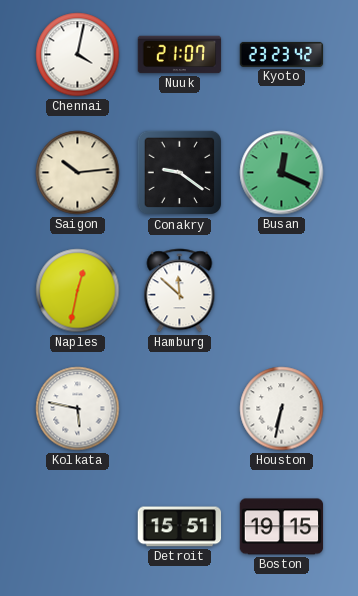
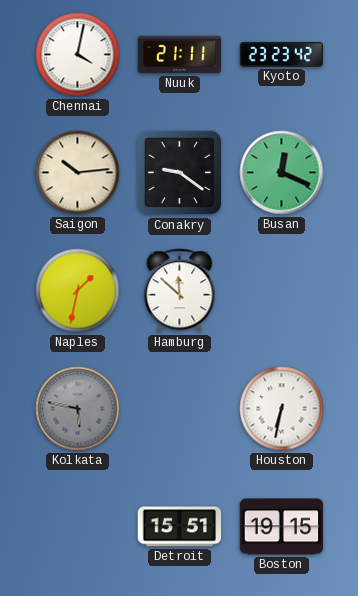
Nuuk: 21:07 -> 21:11 (180, 55)
Naples: 12:32 -> 1:32 (78, 291)
Kolkata dial: white -> grey (78, 409)
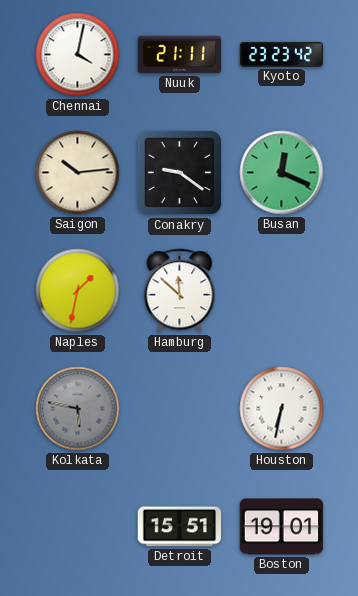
Boston: 19:15 -> 19:01 (282, 527)
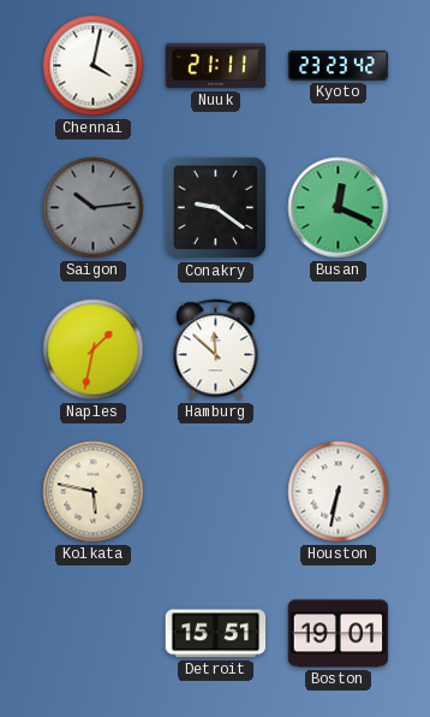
Saigon dial: cream -> grey (94, 208)
Kolkata dial: grey -> cream (94, 492)
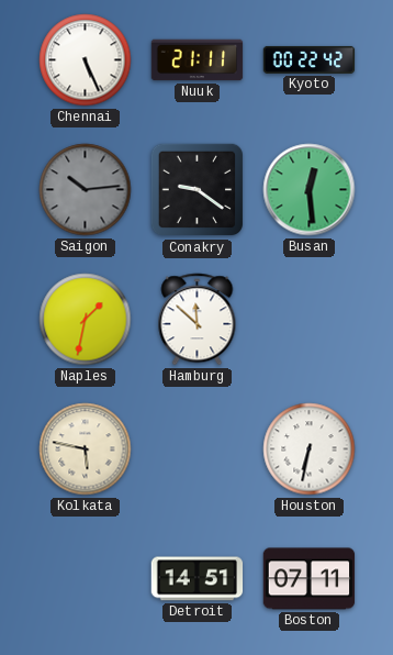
Chennai: 4:02 -> 5:26 (86, 60)
Kyoto: 23:23 -> 00:22 (310, 59)
Busan: 12:19 -> 12:29 (310, 190)
Detroit: 15:51 -> 14:51 (198, 579)
Boston: 19:01 -> 07:11 (310, 579)
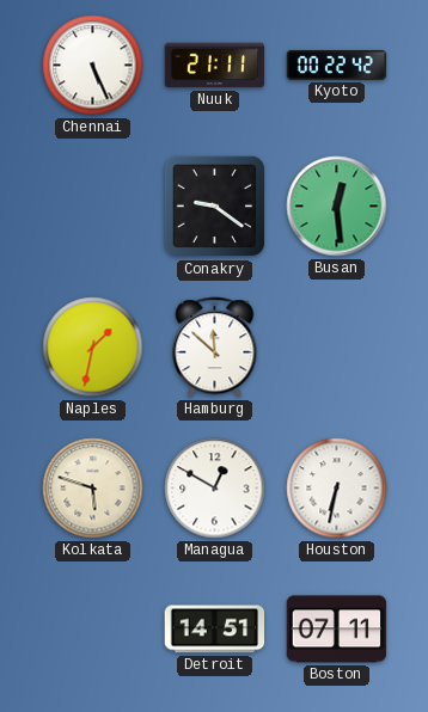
Saigon: 10:14 -> none (86, 190)
Kolkata: 5:47 -> 5:48 (93, 489)
Managua: none -> 12:50 (215, 489)
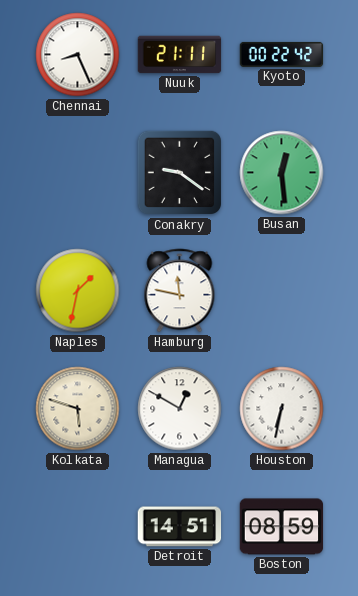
Chennai: 5:26 -> 8:26 (78, 55)
Hamburg: 11:52 -> 11:47 (180, 291)
Boston: 07:11 -> 08:59 (282, 527)
